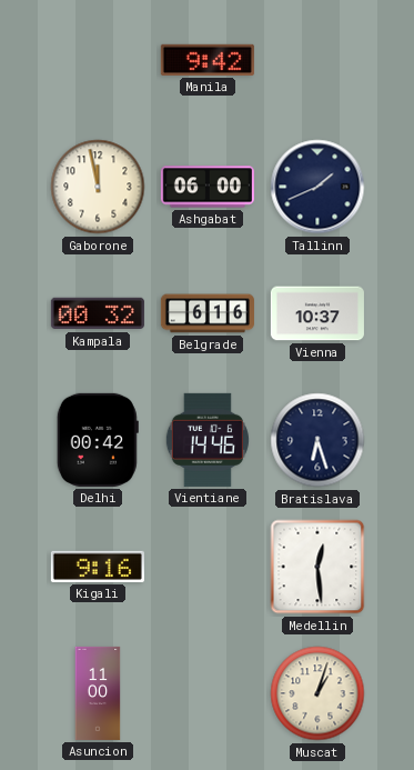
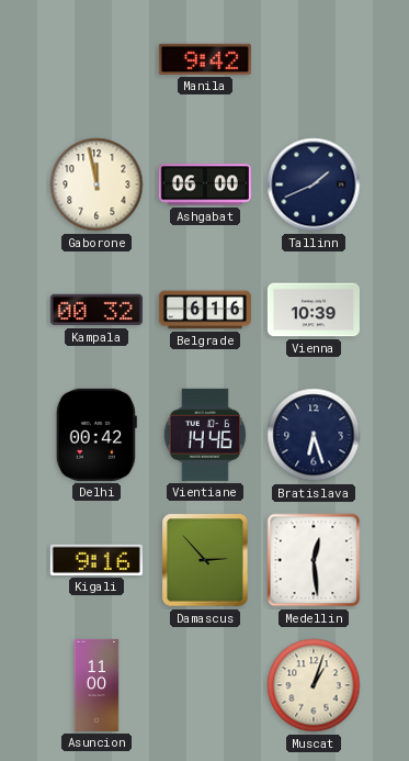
Vienna: 10:37 -> 10:39 (314, 310)
Damascus: none -> 2:53 (205, 560)
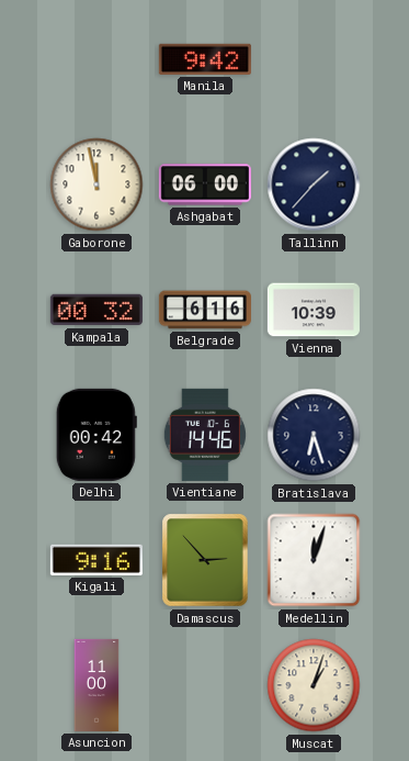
Tallinn: 1:41 -> 1:37 (314, 184)
Medellin: 12:29 -> 12:03 (314, 560)
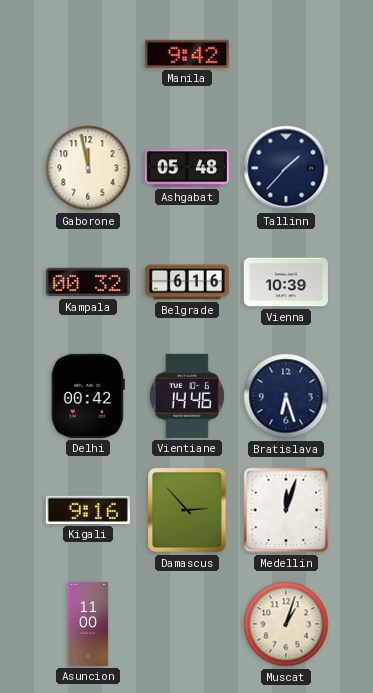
Ashgabat: 06:00 -> 05:48 (187, 168)
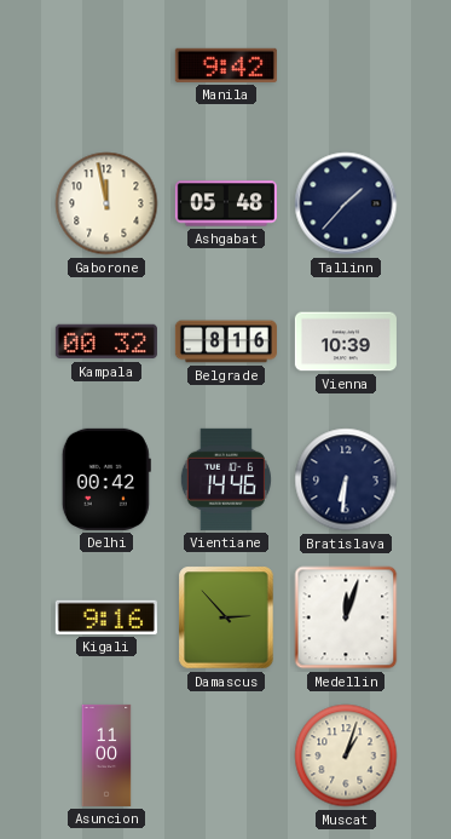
Belgrade: 6:16 -> 8:16 (226, 341)
Bratislava: 6:27 -> 6:31 (346, 479)
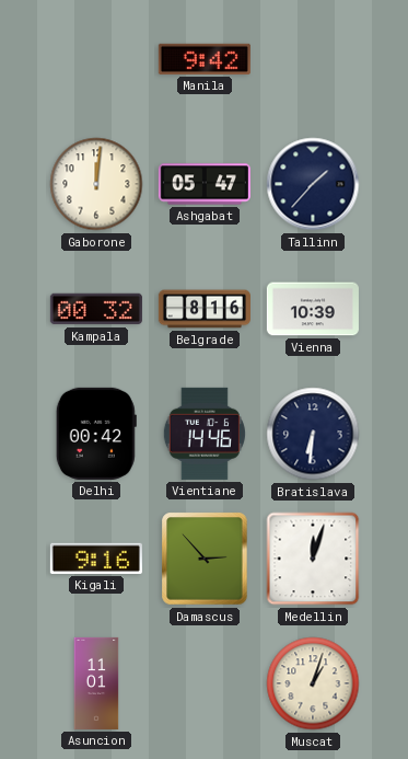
Gaborone: 11:58 -> 12:01 (96, 184)
Ashgabat: 05:48 -> 05:47 (205, 184)
Asuncion: 11:00 -> 11:01 (96, 683)
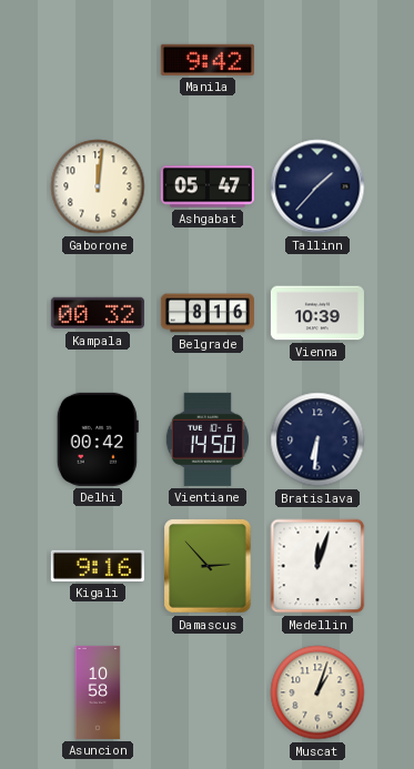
Vientiane: 14:46 -> 14:50 (208, 439)
Asuncion: 11:01 -> 10:58 (98, 692)
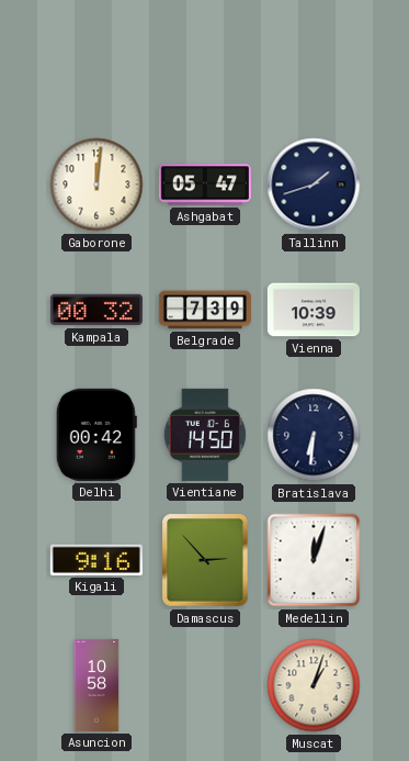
Manila: 9:42 -> none (208, 60)
Tallinn: 1:37 -> 1:42 (314, 184)
Belgrade: 8:16 -> 7:39 (205, 310)
